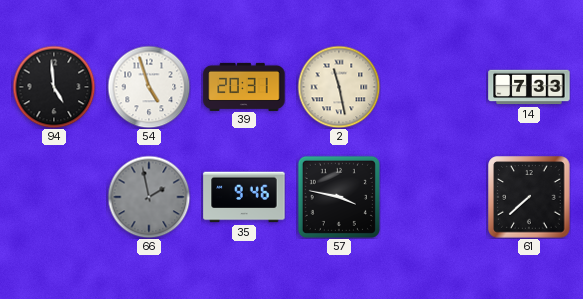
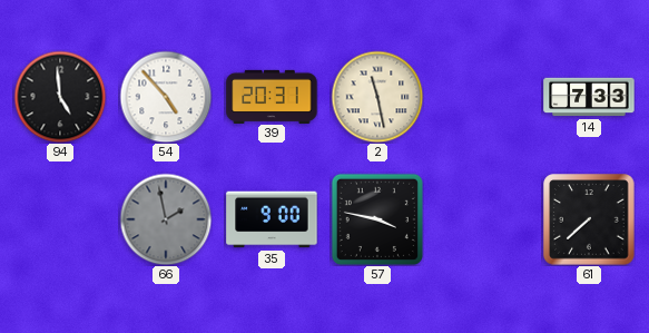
54: 4:57 -> 4:53 (166, 97)
35: 9:46 -> 9:00 (272, 219)
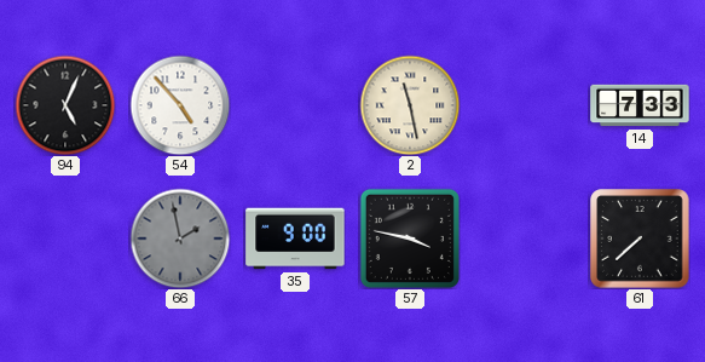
94: 4:59 -> 5:04 (65, 105)
39: 20:31 -> none (272, 96)
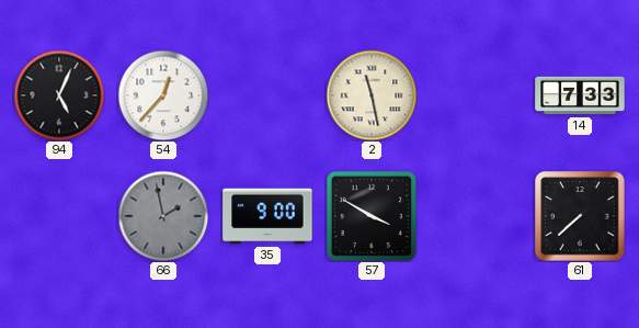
54: 4:53 -> 12:37 (163, 95)
57: 3:47 -> 3:50 (372, 216)
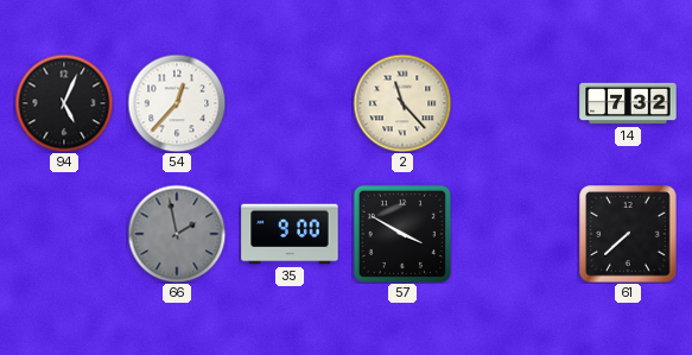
2: 11:28 -> 11:23 (402, 103)
14: 7:33 -> 7:32 (628, 103)
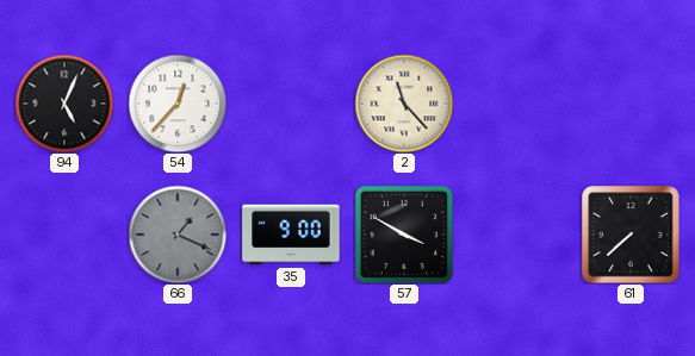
14: 7:32 -> none (628, 103)
66: 1:58 -> 1:19 (178, 235)
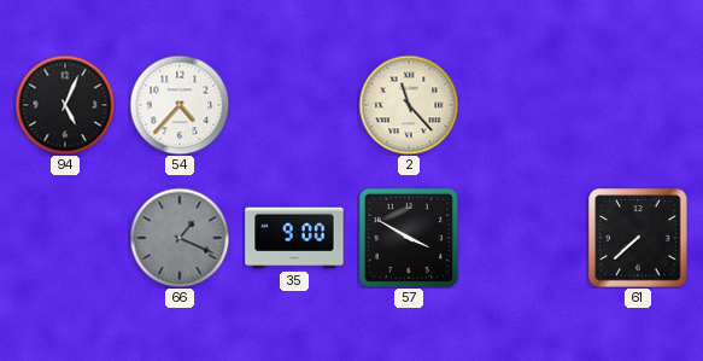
54: 12:37 -> 4:37 (180, 105)
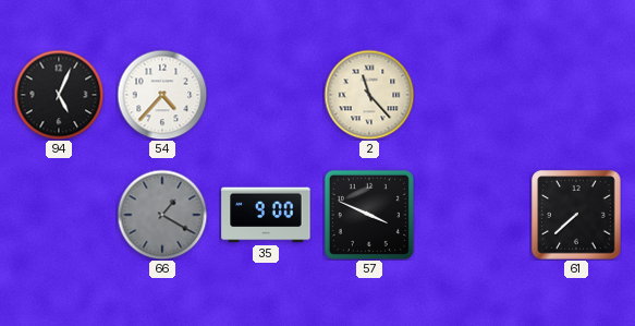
66: 1:19 -> 1:20 (162, 215)
57: 3:50 -> 3:49 (369, 215)
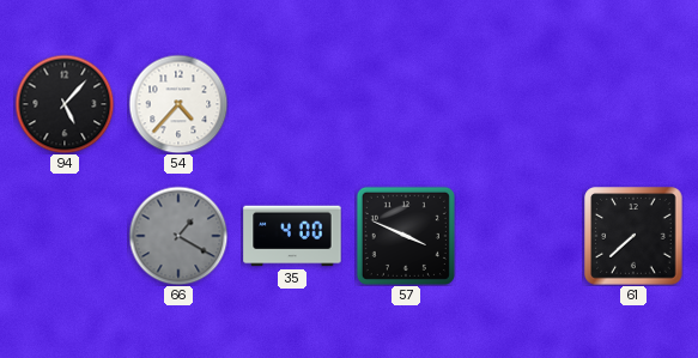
94: 5:04 -> 5:07 (65, 104)
2: 11:23 -> none (369, 95)
35: 9:00 -> 4:00 (292, 236)
